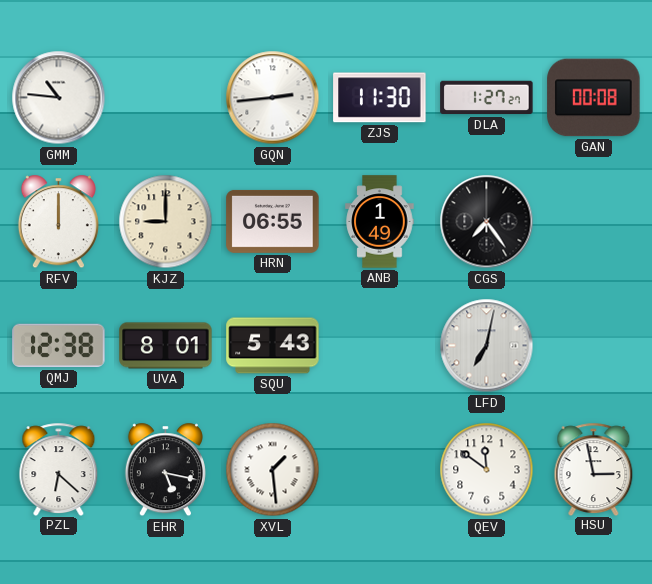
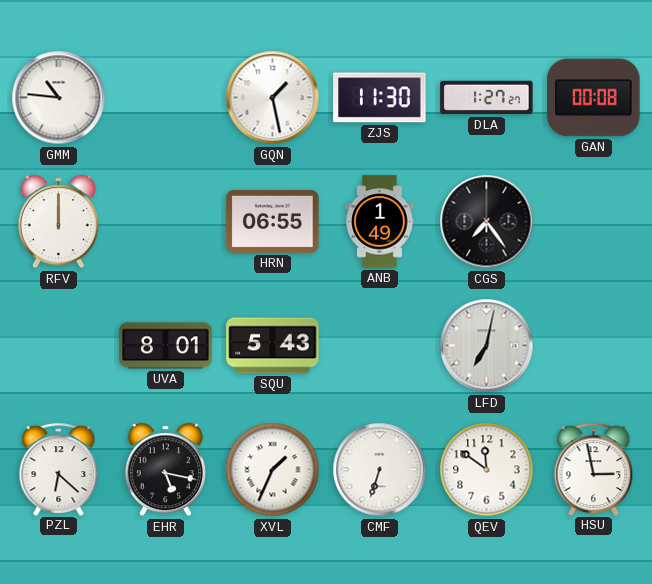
GQN: 2:44 -> 1:28 (273, 98)
KJZ: 9:00 -> none (166, 222)
QMJ: 12:38 -> none (59, 346)
XVL: 1:29 -> 1:34 (273, 470)
CMF: none -> 6:33 (380, 470)
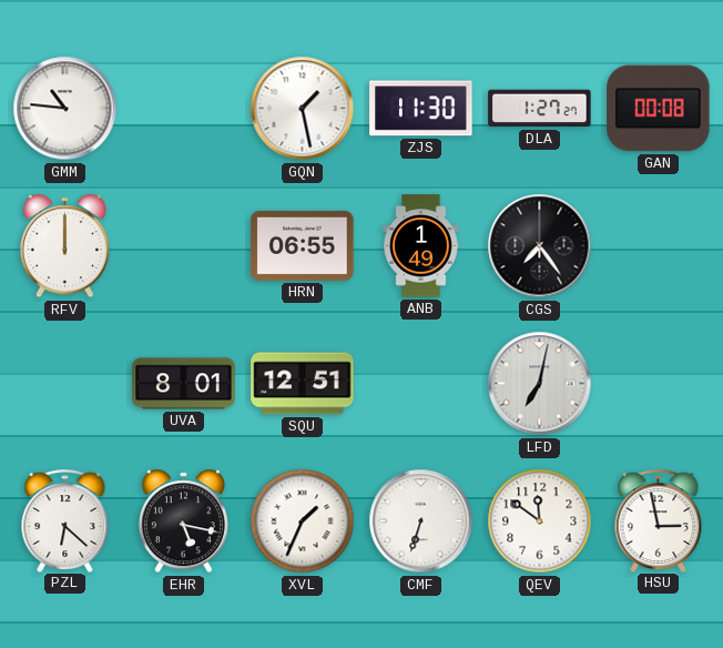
SQU: 5:43 -> 12:51 (303, 384)
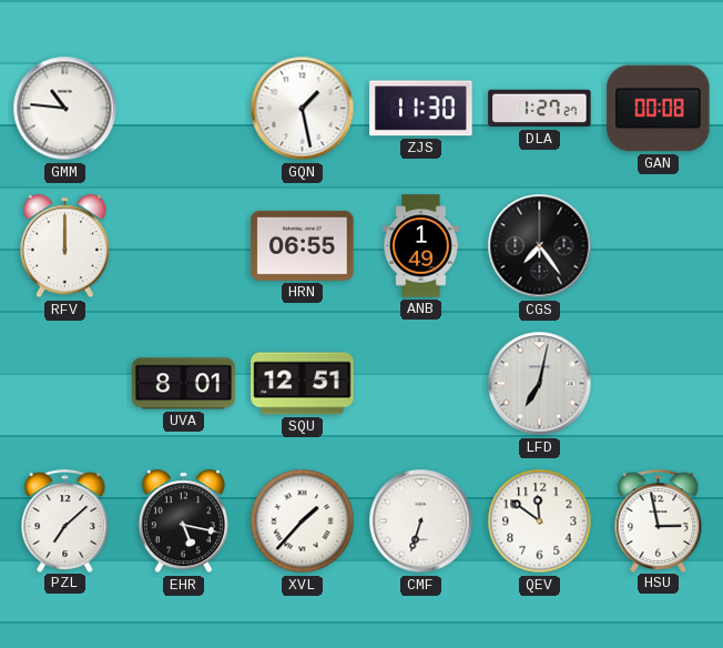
PZL: 6:22 -> 7:08 (65, 520)
XVL: 1:34 -> 1:37 (303, 522)
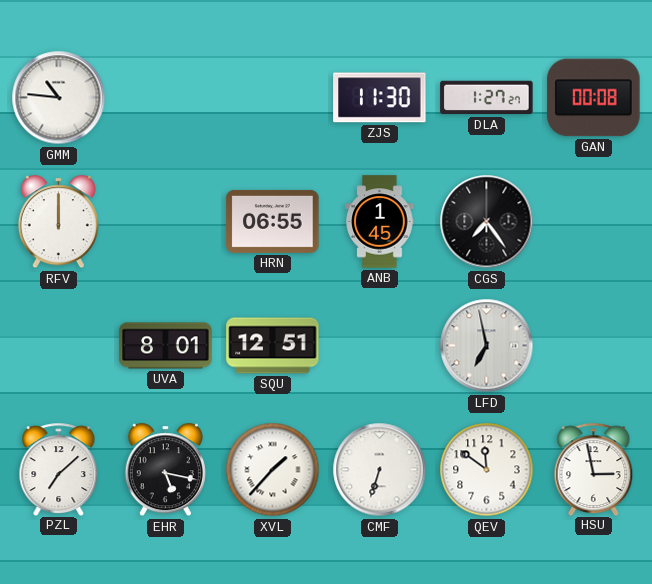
GQN: 1:28 -> none (303, 109)
ANB: 1:49 -> 1:45 (380, 222)
LFD: 7:02 -> 6:58 (487, 346)
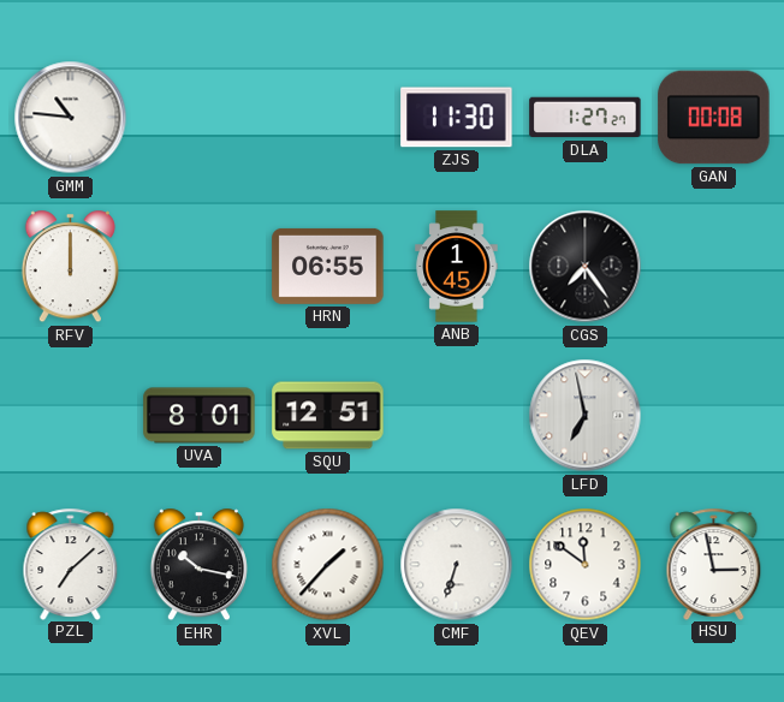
EHR: 5:17 -> 10:17 (198, 565)
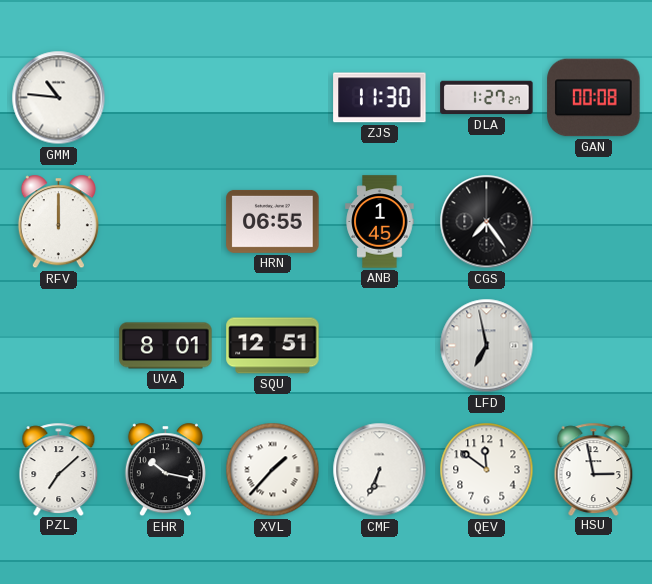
CMF: 6:33 -> 6:34 (380, 470)
